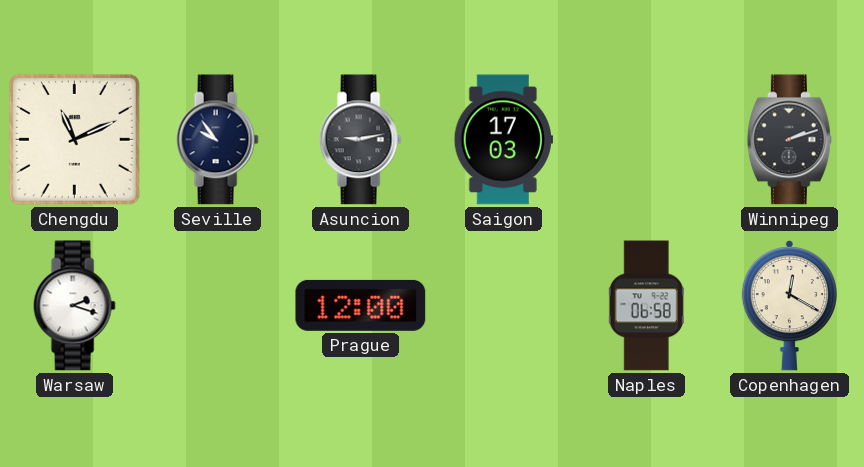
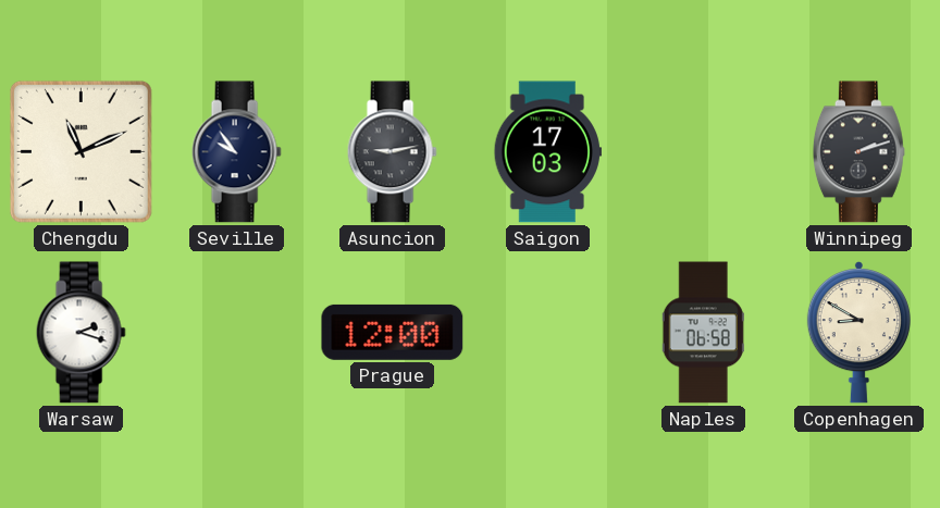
Copenhagen: 12:20 -> 8:50 (858, 332)
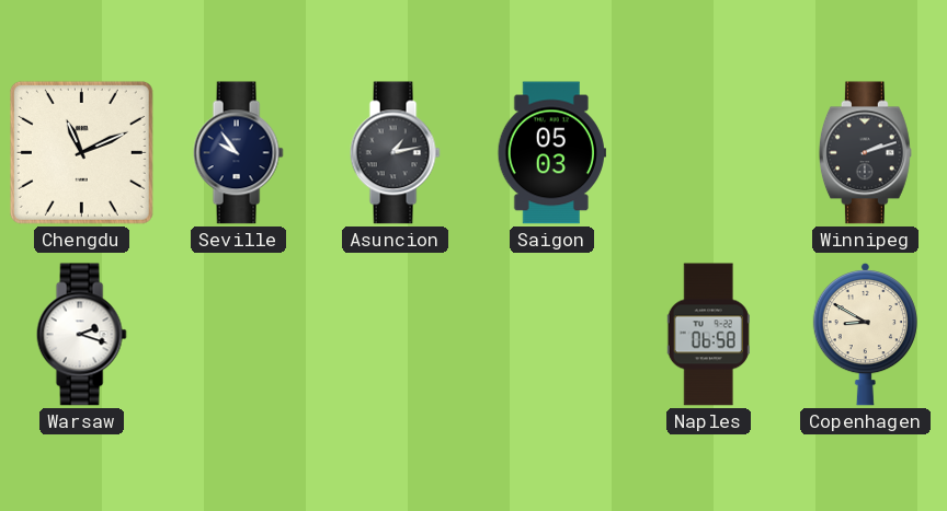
Asuncion: 9:13 -> 1:13 (395, 153)
Saigon: 17:03 -> 05:03 (551, 153)
Prague: 12:00 -> none (393, 332)
